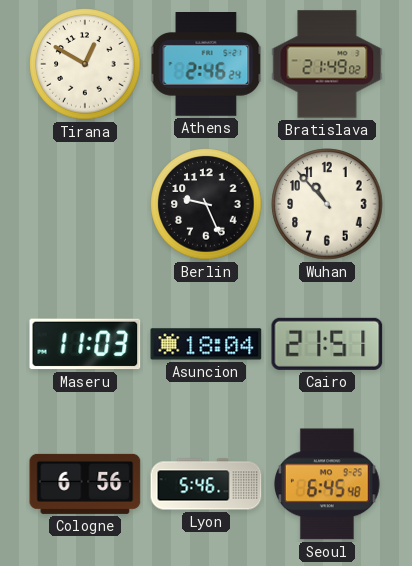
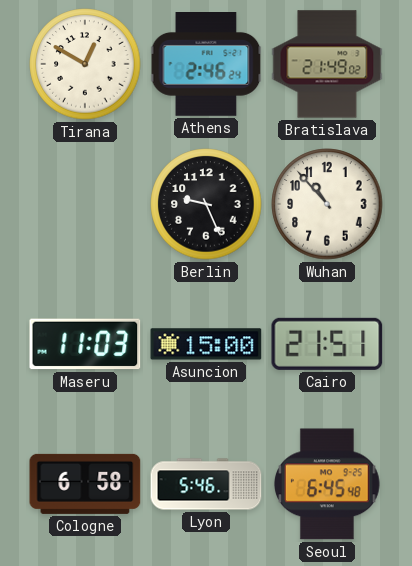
Asuncion: 18:04 -> 15:00 (206, 344)
Cologne: 6:56 -> 6:58 (85, 484)
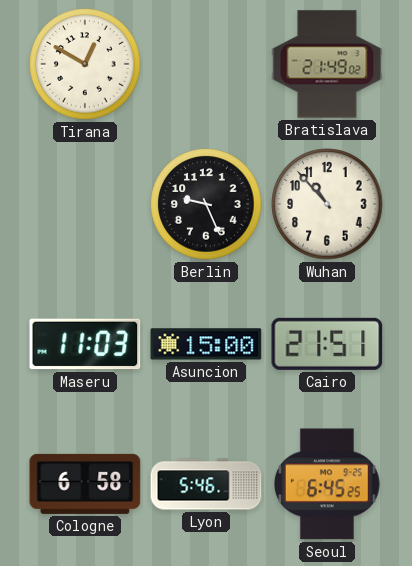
Athens: 2:46 -> none (206, 65)
Seoul: 6:45:48 -> 6:45:25 (327, 484)
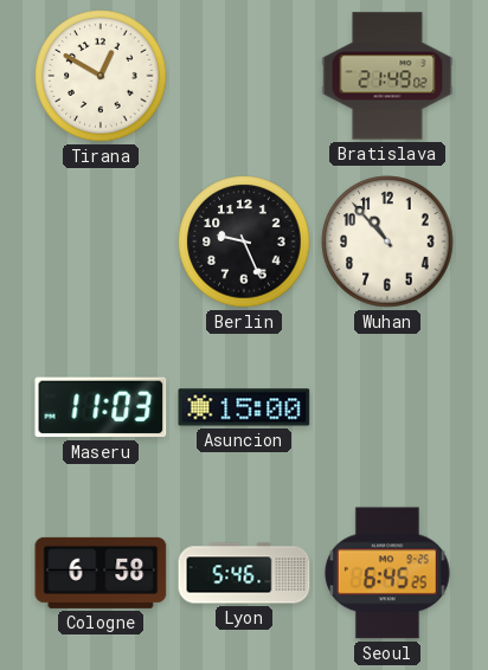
Cairo: 21:51 -> none (327, 344)
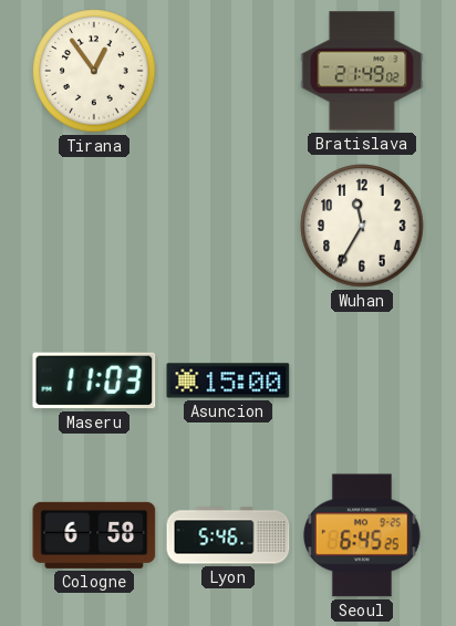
Tirana: 12:50 -> 12:54 (94, 71)
Berlin: 9:26 -> none (244, 241)
Wuhan: 10:53 -> 11:35 (362, 226)
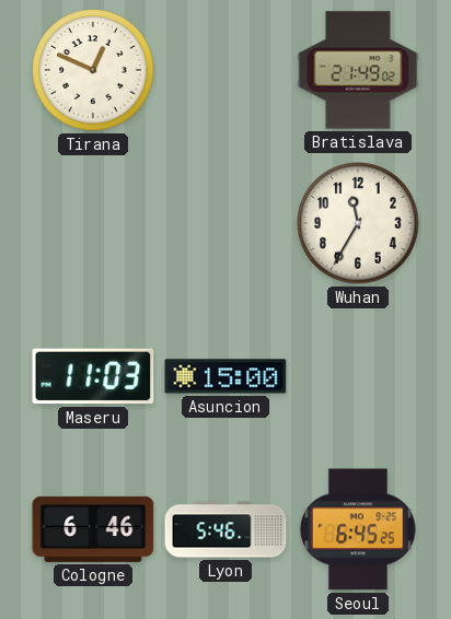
Tirana: 12:54 -> 12:49 (93, 70)
Cologne: 6:58 -> 6:46 (93, 529)
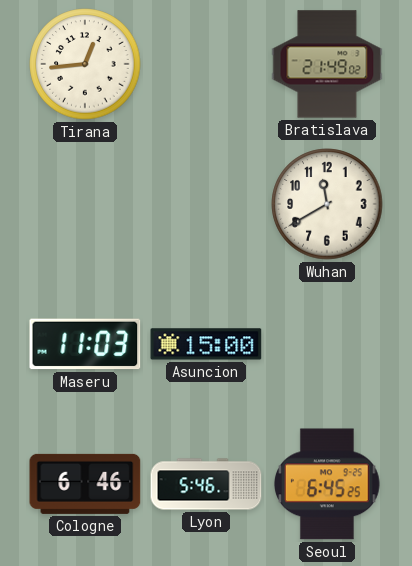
Tirana: 12:49 -> 12:44 (85, 64)
Wuhan: 11:35 -> 11:40 (327, 204)
